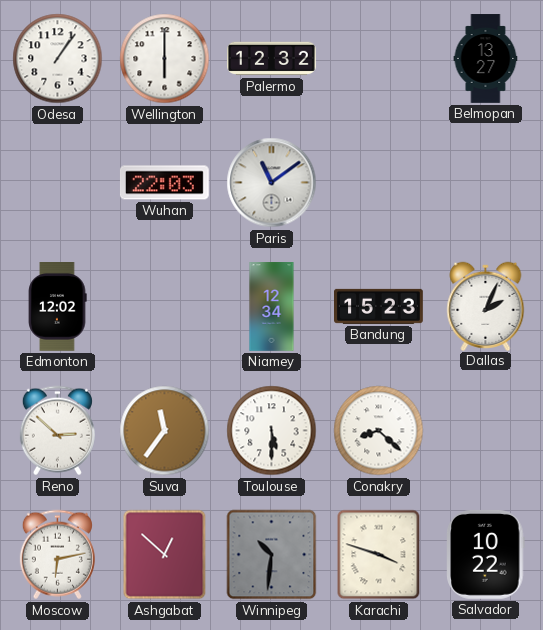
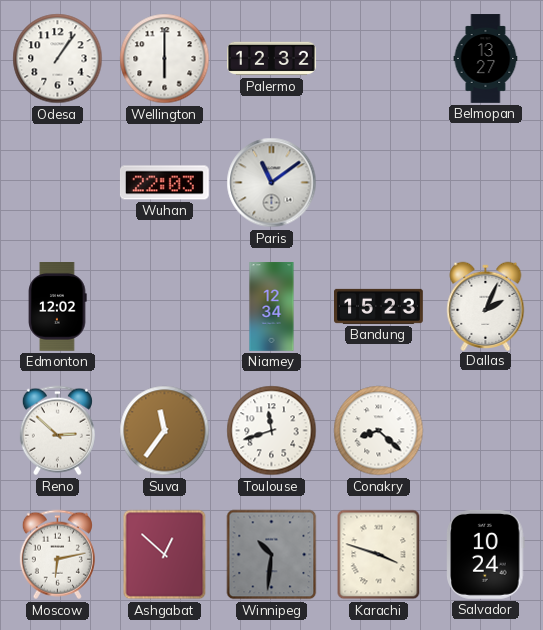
Toulouse: 5:30 -> 11:42 (272, 431)
Salvador: 10:22 -> 10:24 (486, 555)
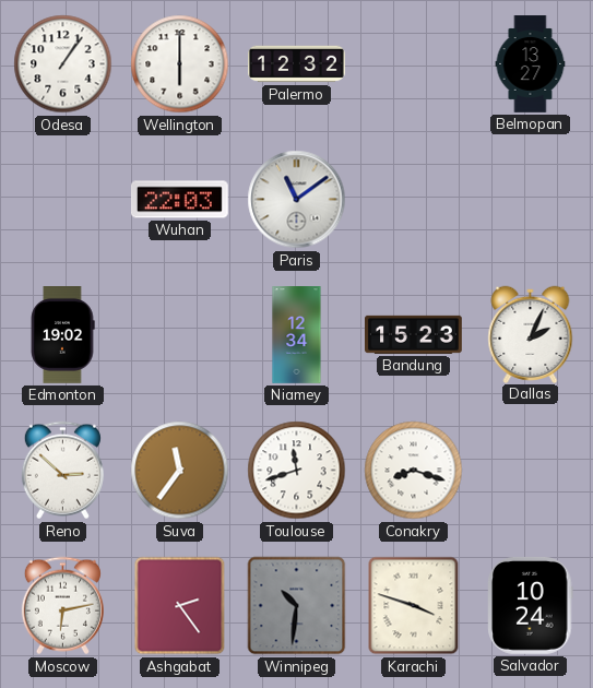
Edmonton: 12:02 -> 19:02 (62, 335)
Conakry: 8:22 -> 8:18 (414, 471)
Ashgabat: 12:52 -> 2:24 (180, 606)
